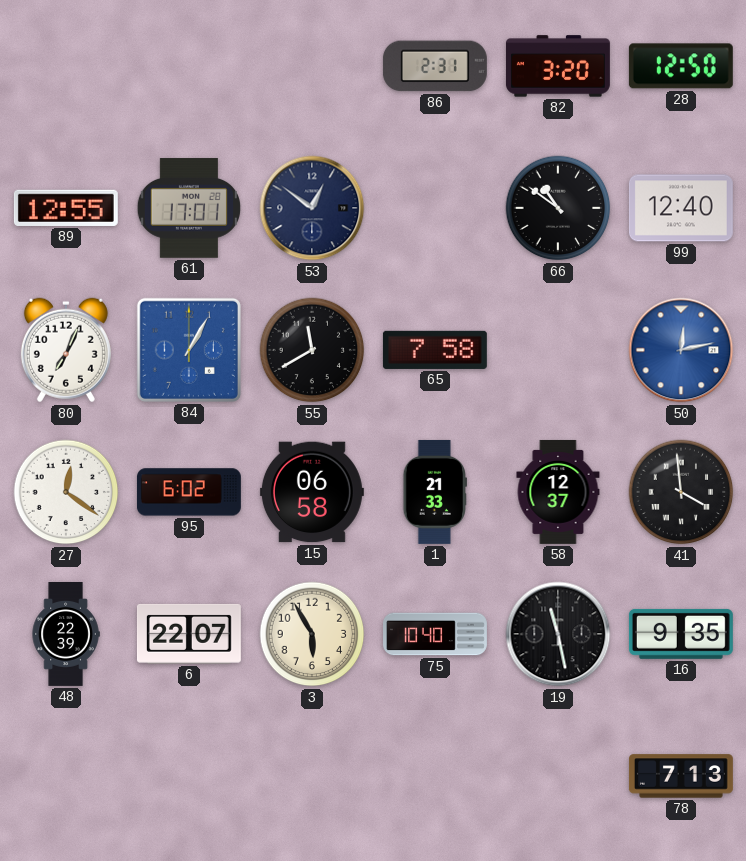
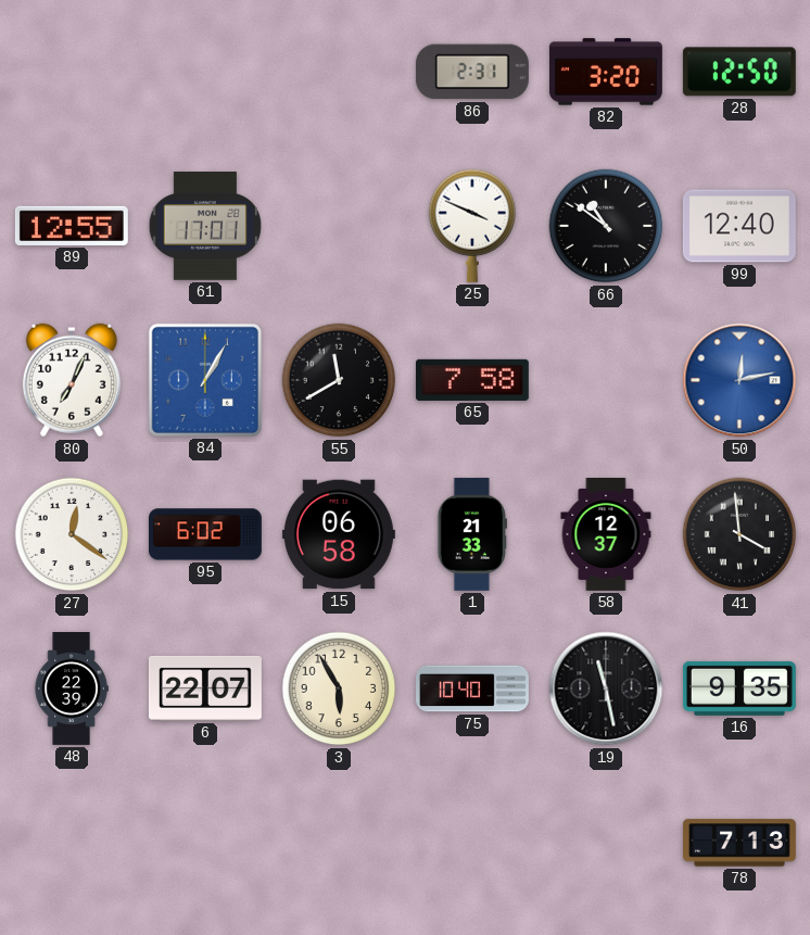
53: 12:51 -> none (312, 208)
25: none -> 3:49 (472, 226)
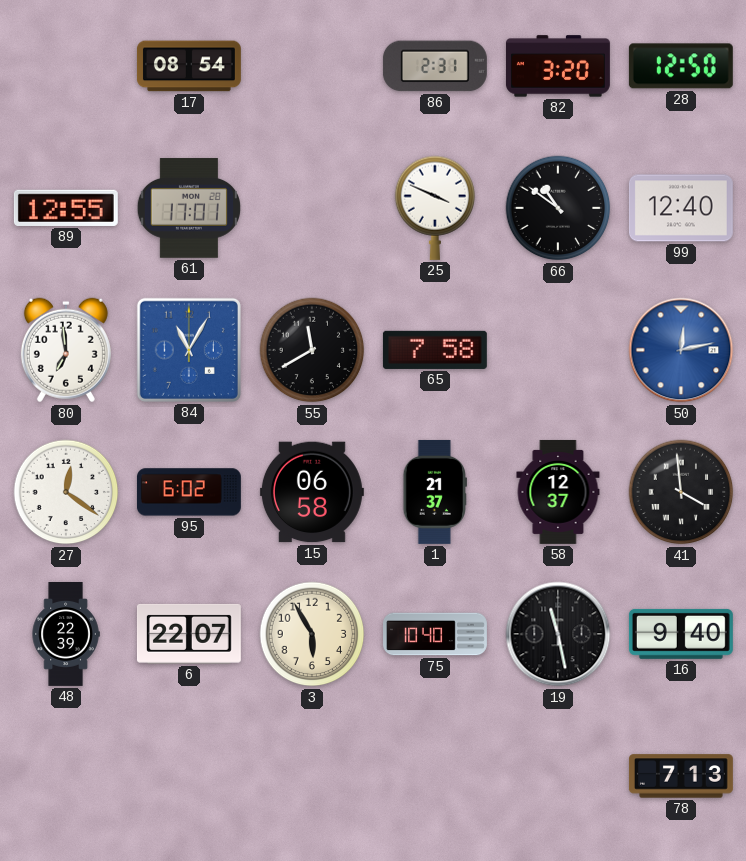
17: none -> 08:54 (189, 66)
80: 7:04 -> 6:59 (66, 350)
84: 1:05 -> 11:05 (189, 350)
1: 21:33 -> 21:37 (434, 492)
16: 9:35 -> 9:40 (681, 634)
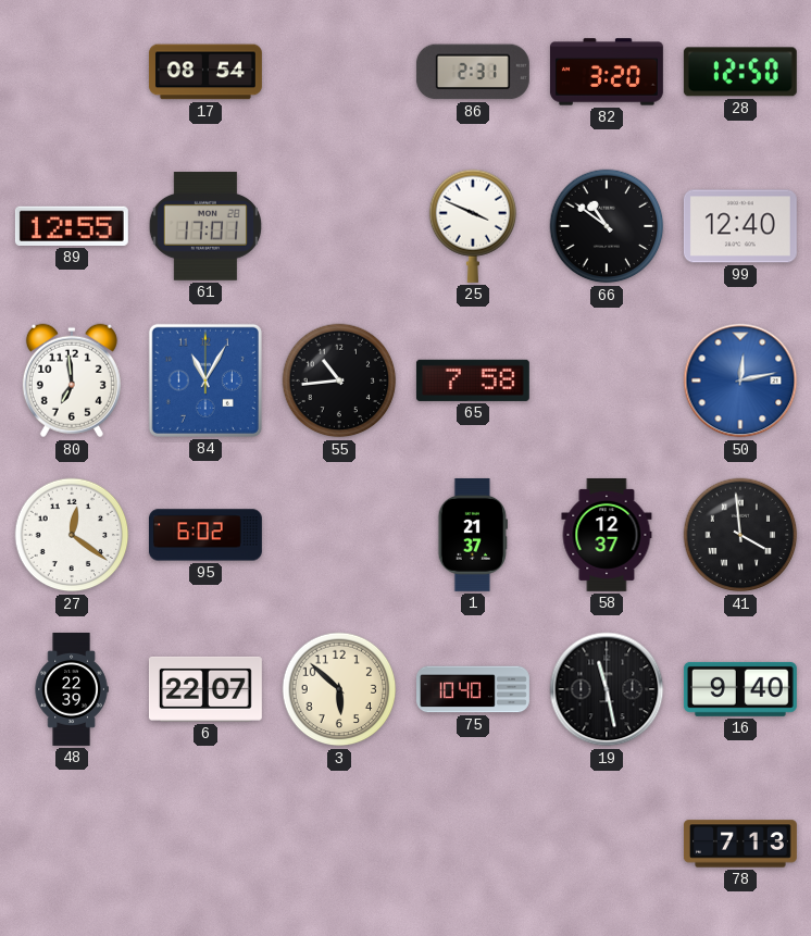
55: 11:40 -> 10:44 (339, 380)
15: 06:58 -> none (312, 492)
3: 5:55 -> 5:52 (339, 689)
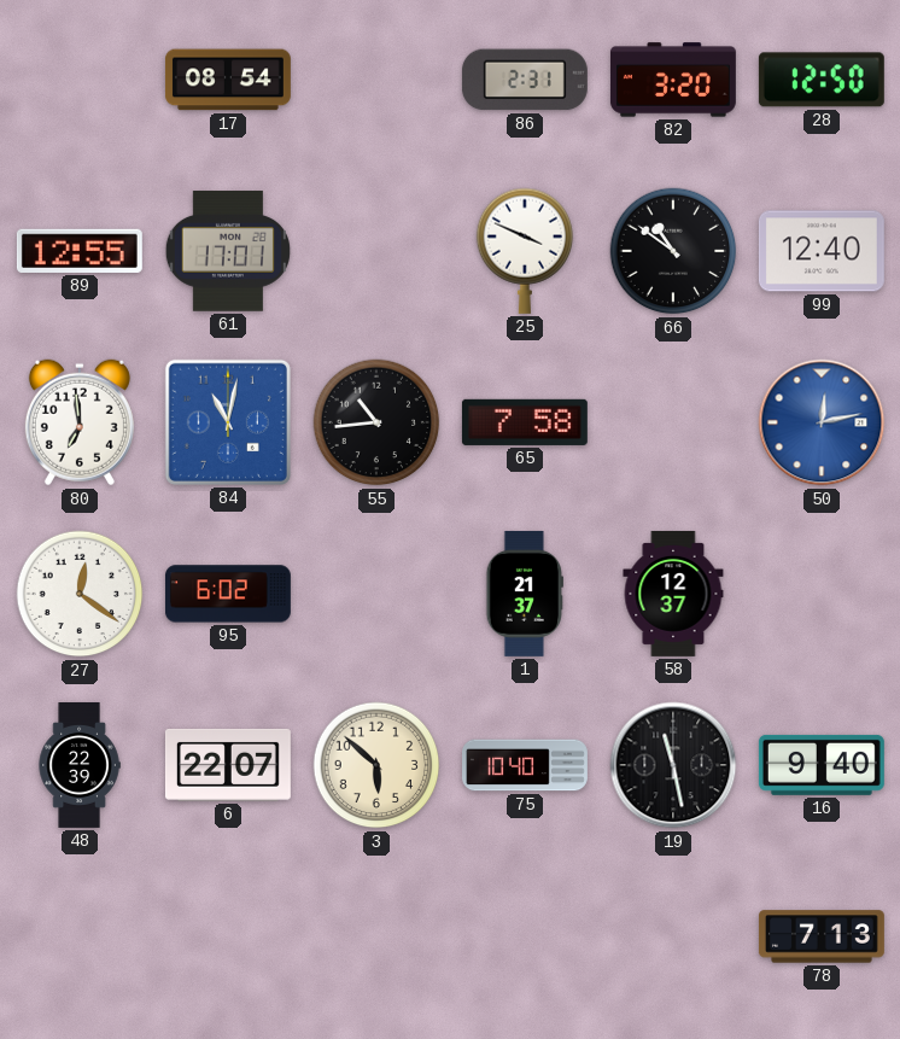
84: 11:05 -> 11:02 (228, 422)
41: 3:59 -> none (740, 535)
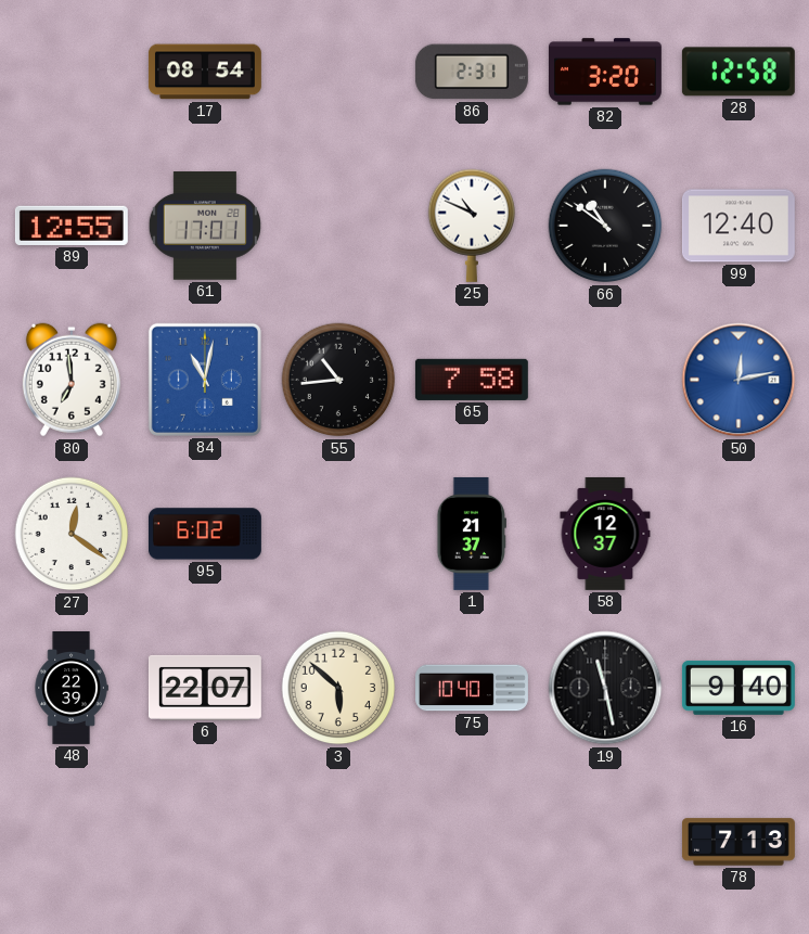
28: 12:50 -> 12:58 (739, 72)
25: 3:49 -> 10:49 (472, 226)
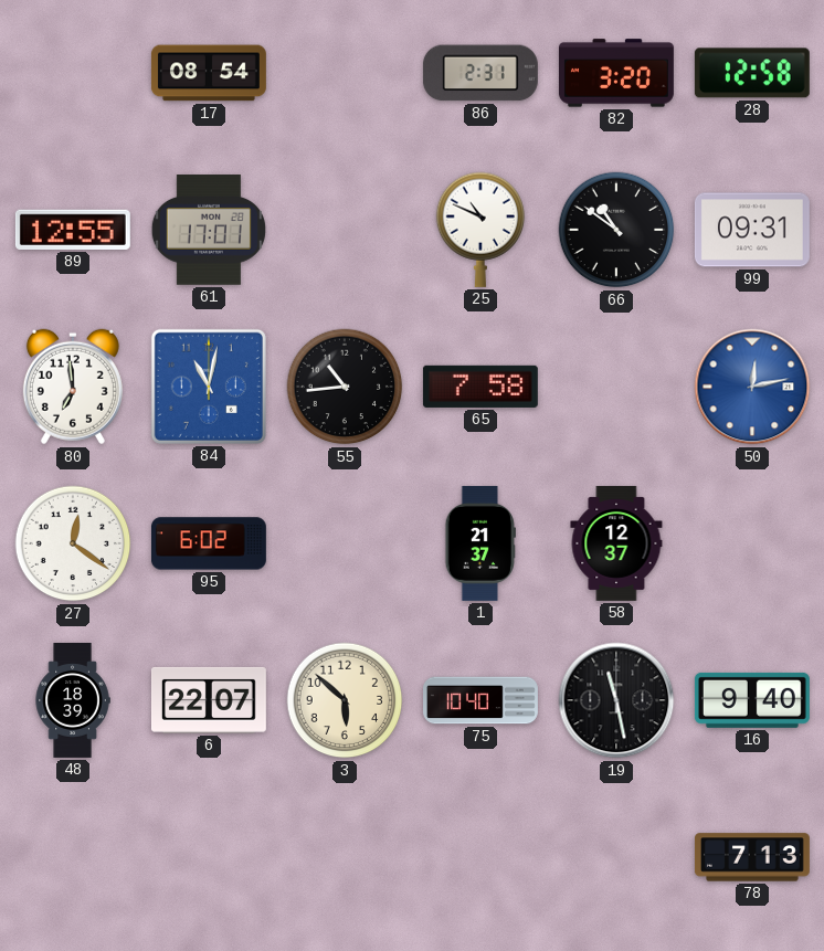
99: 12:40 -> 09:31 (752, 230)
48: 22:39 -> 18:39 (73, 701)
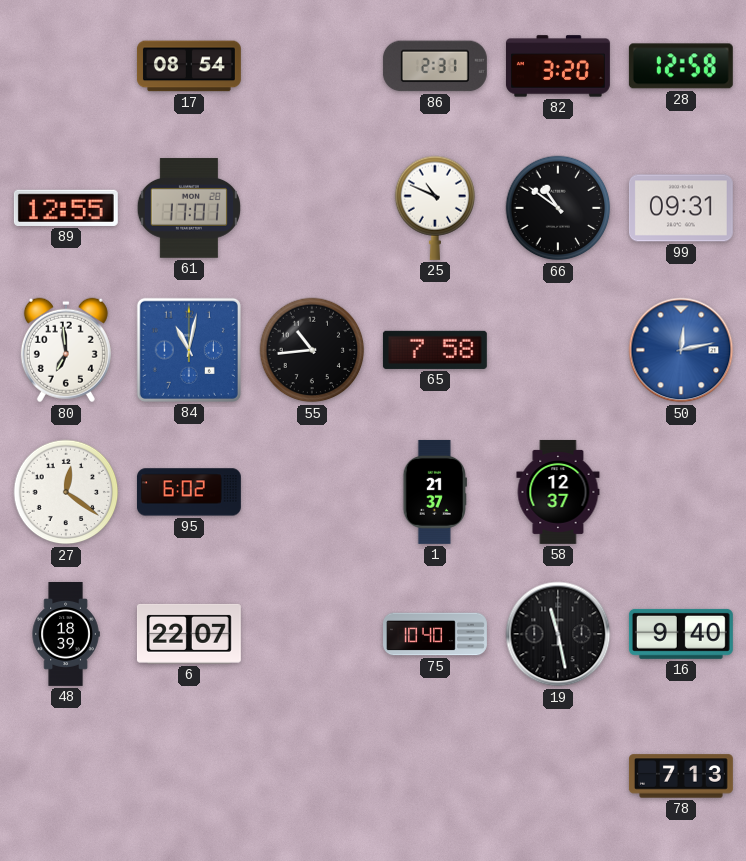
3: 5:52 -> none (345, 700)
